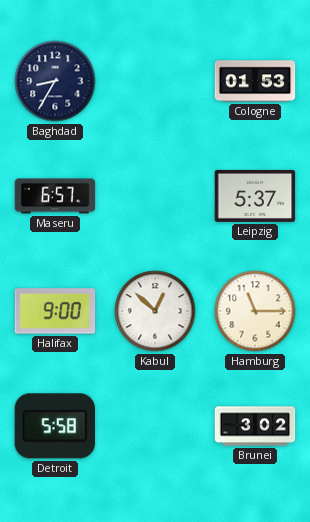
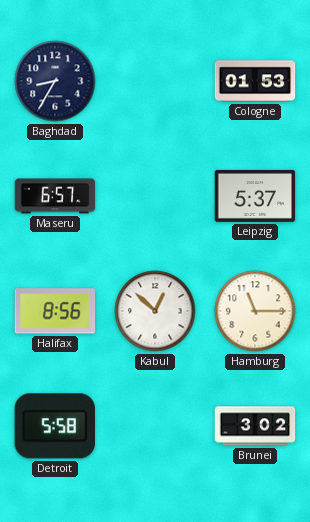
Halifax: 9:00 -> 8:56 (55, 311)
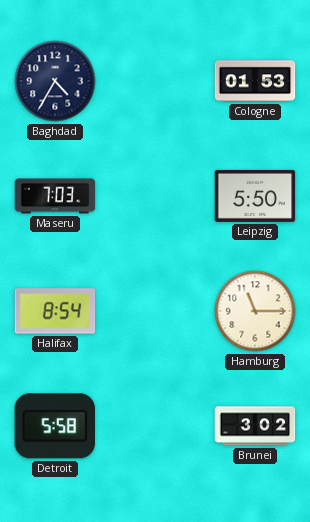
Baghdad: 8:35 -> 4:35 (55, 81)
Maseru: 6:57 -> 7:03 (55, 196)
Leipzig: 5:37 -> 5:50 (255, 196)
Halifax: 8:56 -> 8:54 (55, 311)
Kabul: 12:52 -> none (155, 311)
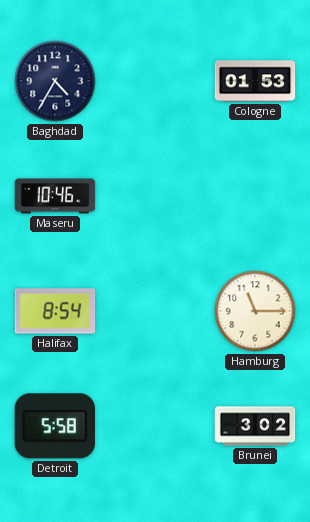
Maseru: 7:03 -> 10:46 (55, 196)
Leipzig: 5:50 -> none (255, 196)
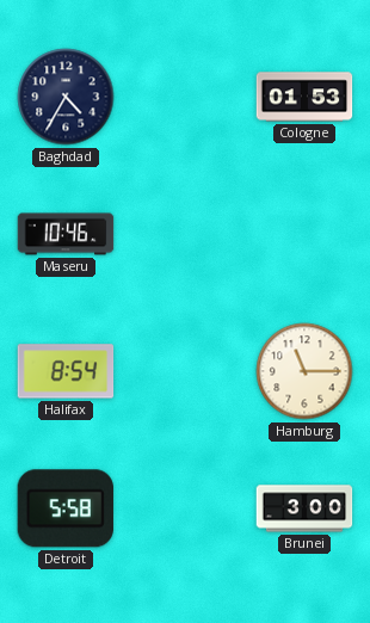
Brunei: 3:02 -> 3:00 (304, 508)
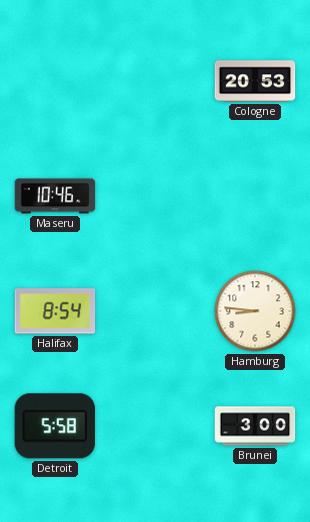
Baghdad: 4:35 -> none (66, 97)
Cologne: 01:53 -> 20:53 (255, 81)
Hamburg: 11:15 -> 8:46 (255, 311)
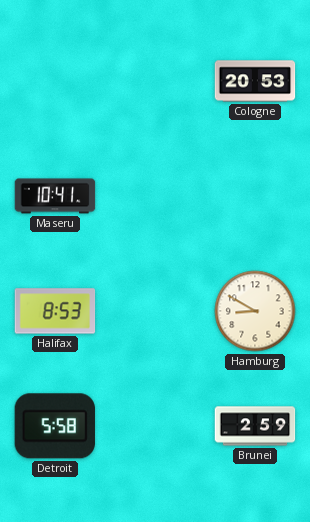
Maseru: 10:46 -> 10:41 (55, 196)
Halifax: 8:54 -> 8:53 (55, 311)
Hamburg: 8:46 -> 8:50 (255, 311)
Brunei: 3:00 -> 2:59 (255, 426)
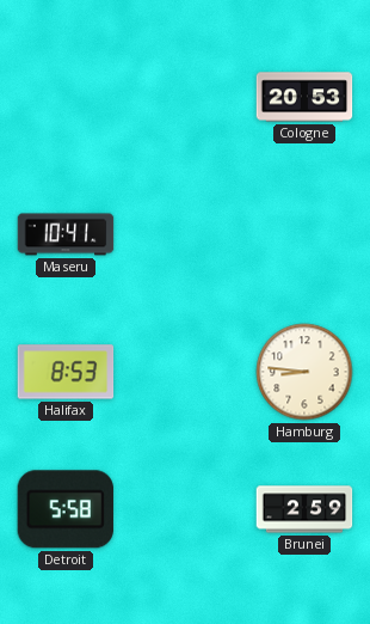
Hamburg: 8:50 -> 8:46 (304, 372)
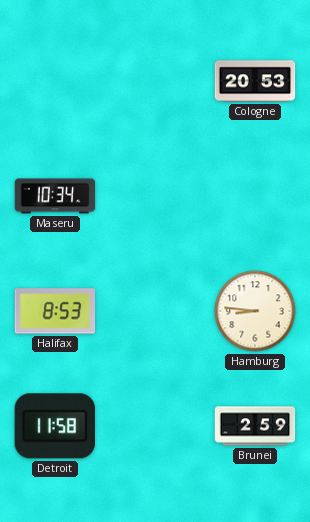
Maseru: 10:41 -> 10:34 (55, 196)
Detroit: 5:58 -> 11:58 (55, 426)
